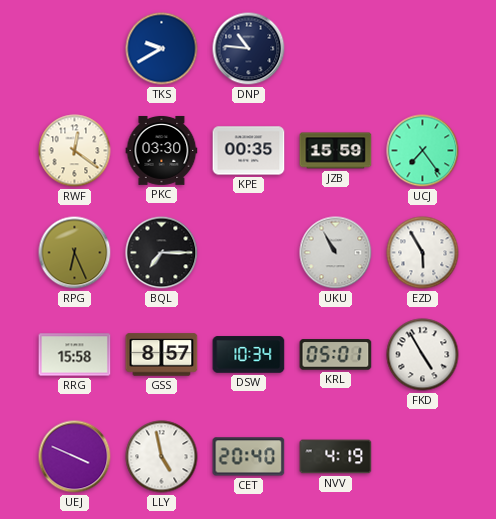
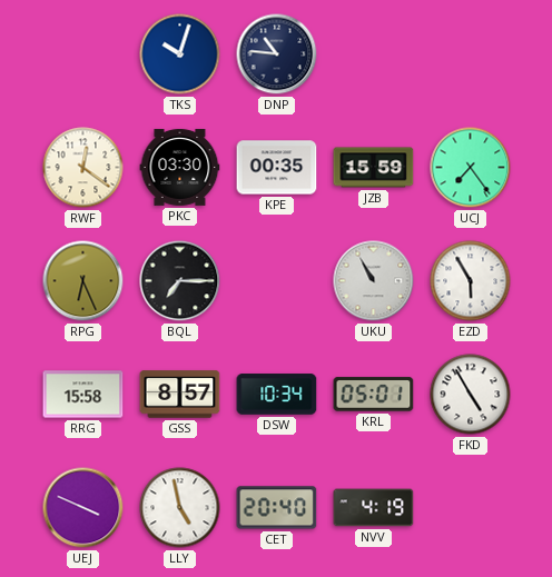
TKS: 9:40 -> 10:03 (180, 54)
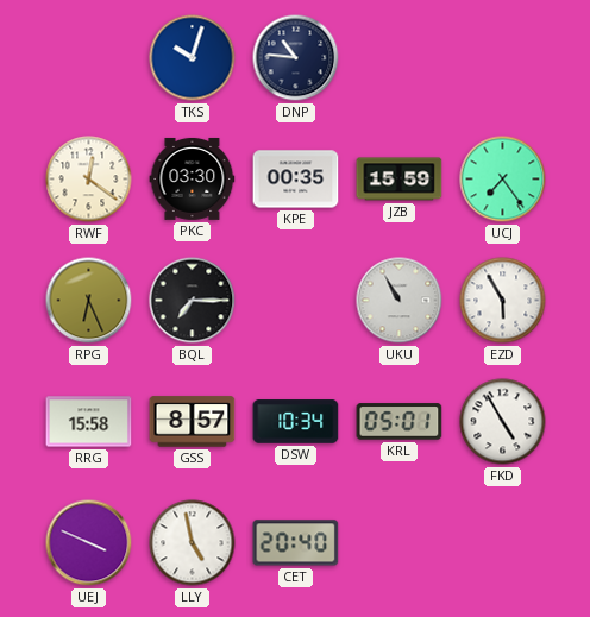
NVV: 4:19 -> none (374, 508)
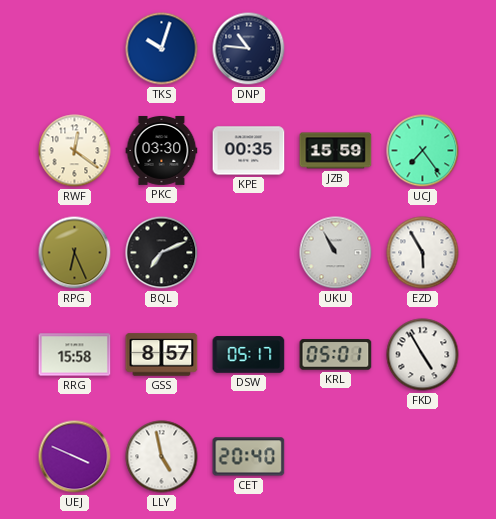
BQL: 7:15 -> 7:11 (162, 253)
DSW: 10:34 -> 05:17 (249, 355)
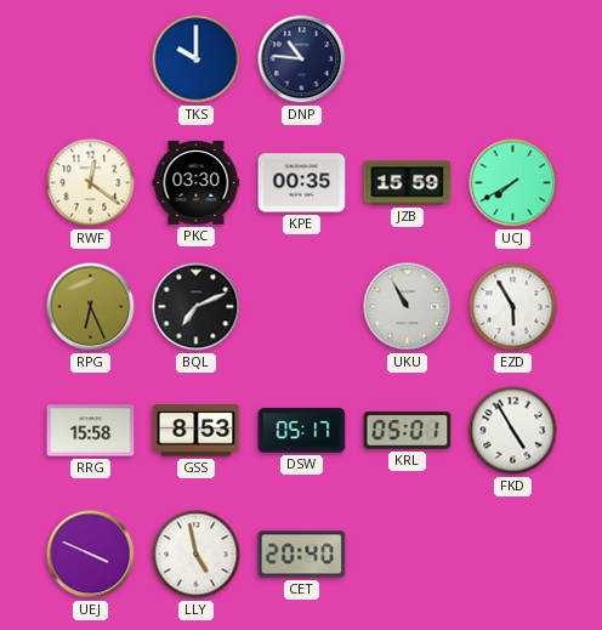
TKS: 10:03 -> 10:00 (197, 59)
UCJ: 7:24 -> 7:40 (513, 183)
GSS: 8:57 -> 8:53 (197, 431)
